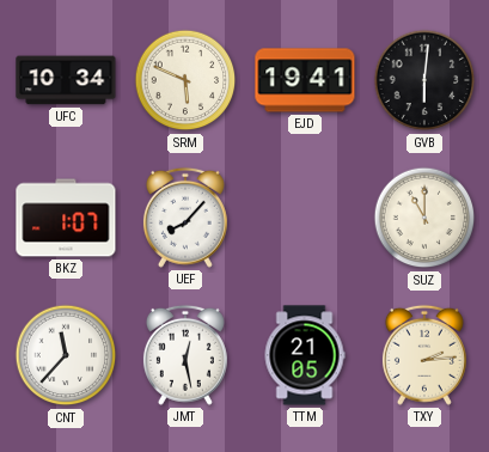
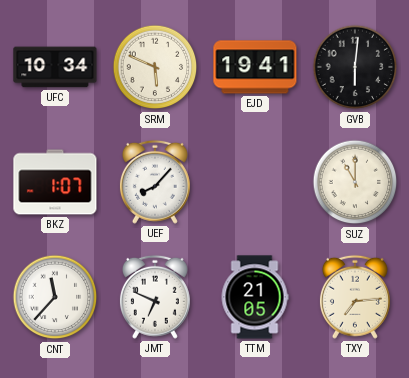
JMT: 12:28 -> 6:49 (155, 297)
TXY: 2:14 -> 7:14 (355, 297)
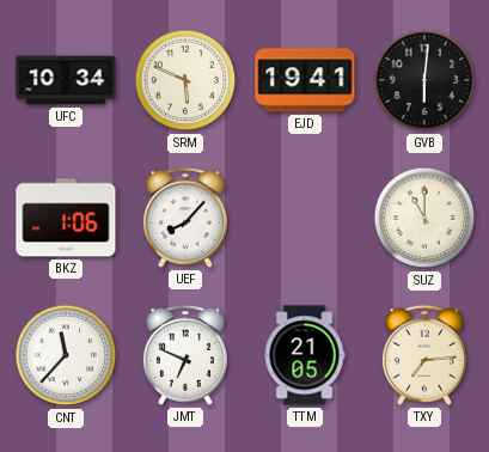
BKZ: 1:07 -> 1:06 (66, 218)
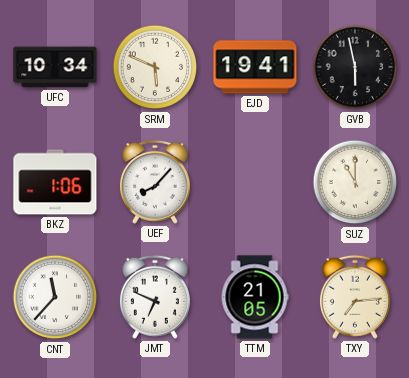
GVB: 6:01 -> 5:58 (355, 67)
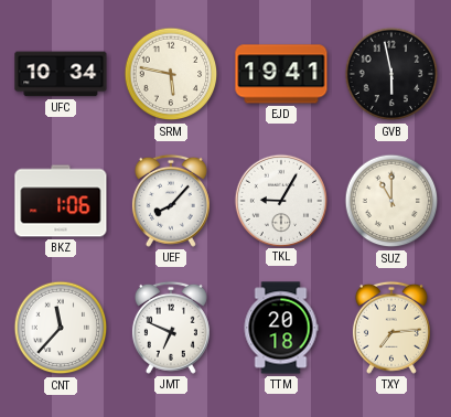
SRM: 5:49 -> 5:47 (171, 74)
TKL: none -> 9:05 (280, 200)
TTM: 21:05 -> 20:18 (281, 328)
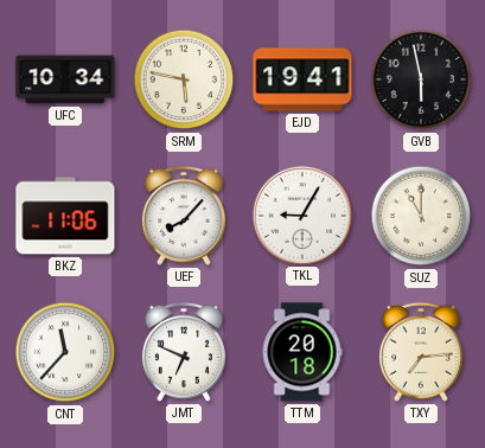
BKZ: 1:06 -> 11:06 (65, 216)
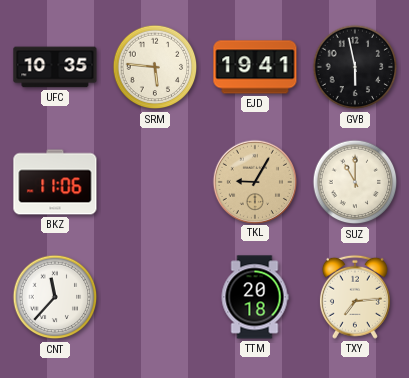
UFC: 10:34 -> 10:35 (55, 67)
SRM: 5:47 -> 5:46 (155, 67)
UEF: 8:07 -> none (184, 216)
TKL dial: white -> champagne (254, 181)
JMT: 6:49 -> none (184, 352)
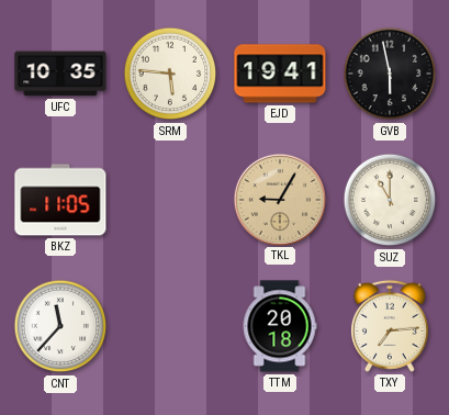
BKZ: 11:06 -> 11:05 (60, 200)
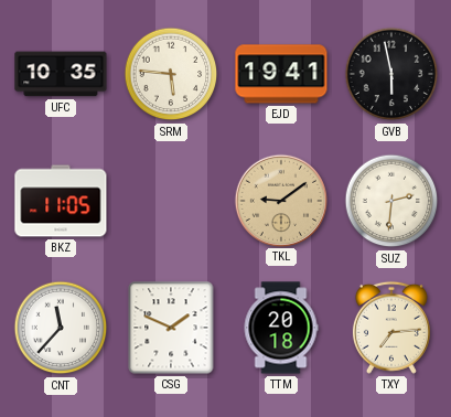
TKL: 9:05 -> 9:09 (280, 200)
SUZ: 11:00 -> 2:31 (391, 201)
CSG: none -> 1:49 (171, 328)
